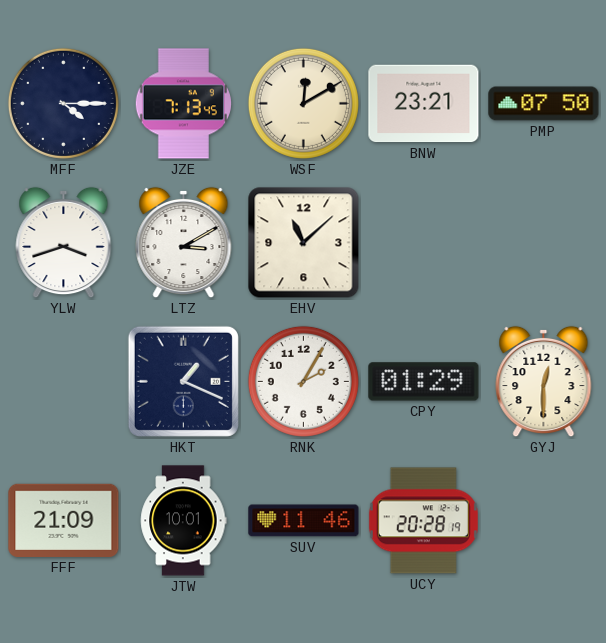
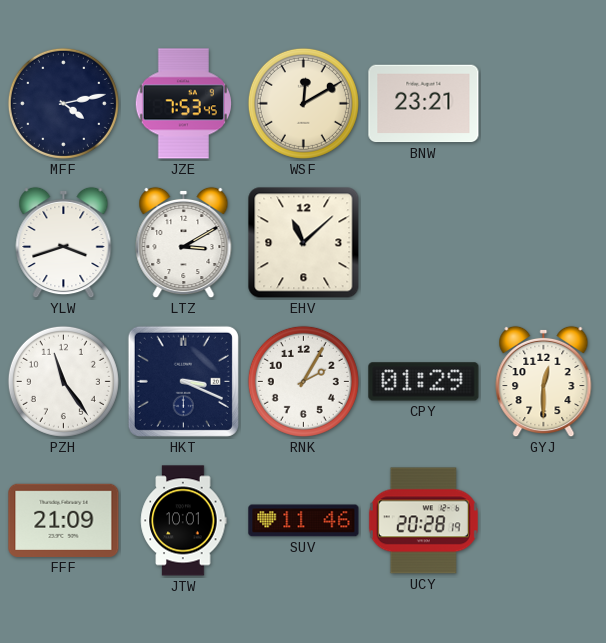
MFF: 4:15 -> 4:13 (63, 103)
JZE: 7:13 -> 7:53 (183, 104)
PMP: 07:50 -> none (544, 104)
PZH: none -> 11:24 (63, 381)
HKT: 1:19 -> 3:19 (183, 381)
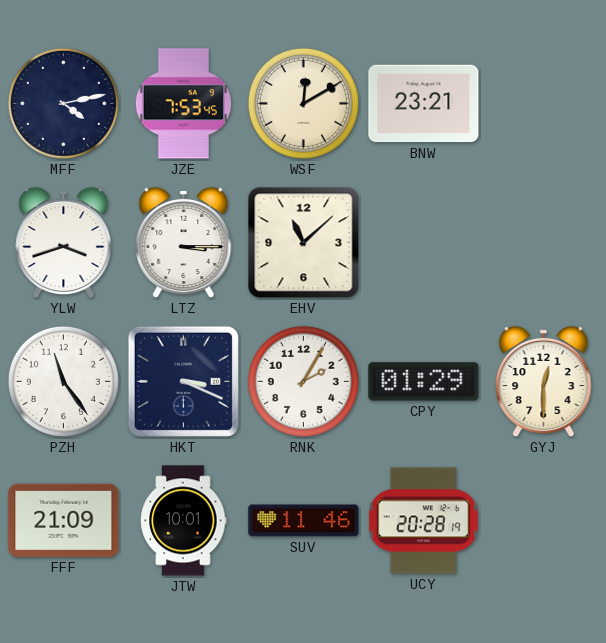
LTZ: 3:10 -> 3:15 (184, 243)
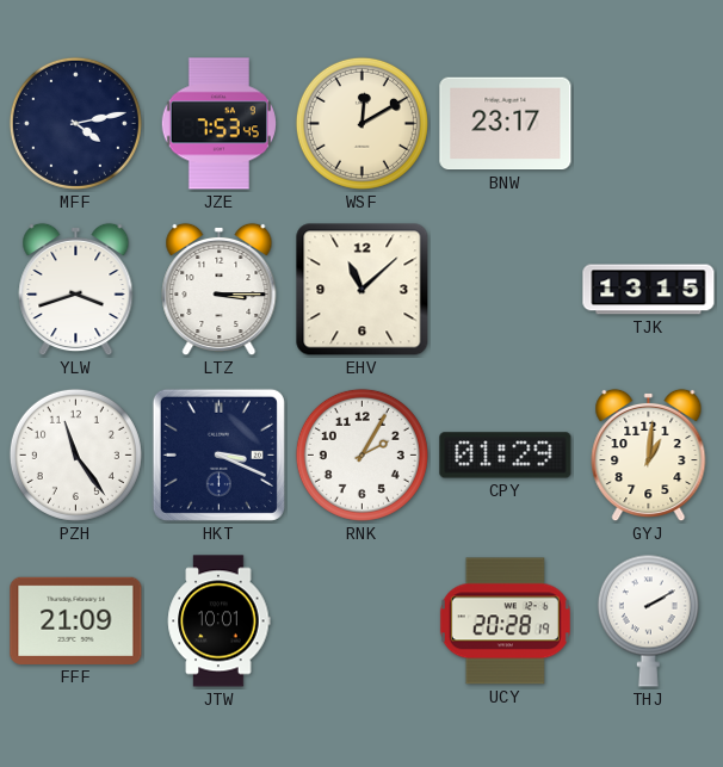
BNW: 23:21 -> 23:17 (506, 124)
TJK: none -> 13:15 (649, 290)
GYJ: 12:30 -> 1:01 (649, 456)
SUV: 11:46 -> none (304, 521)
THJ: none -> 2:10 (648, 620)
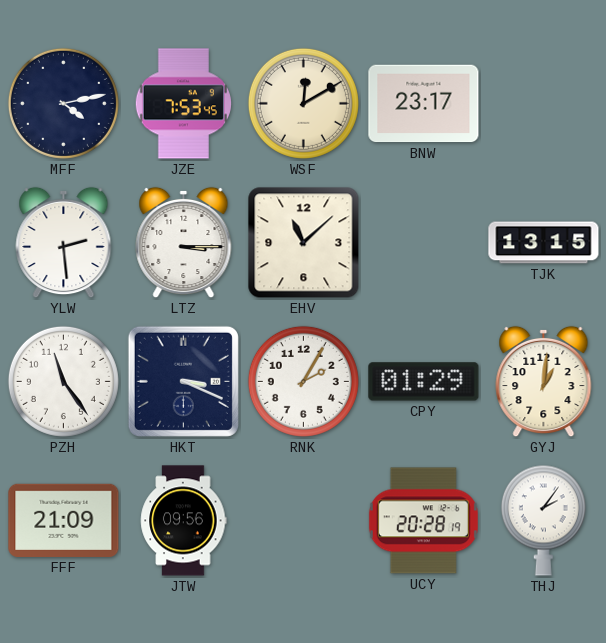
YLW: 3:42 -> 2:29 (64, 243)
JTW: 10:01 -> 09:56 (184, 521)
THJ: 2:10 -> 2:06 (543, 520)
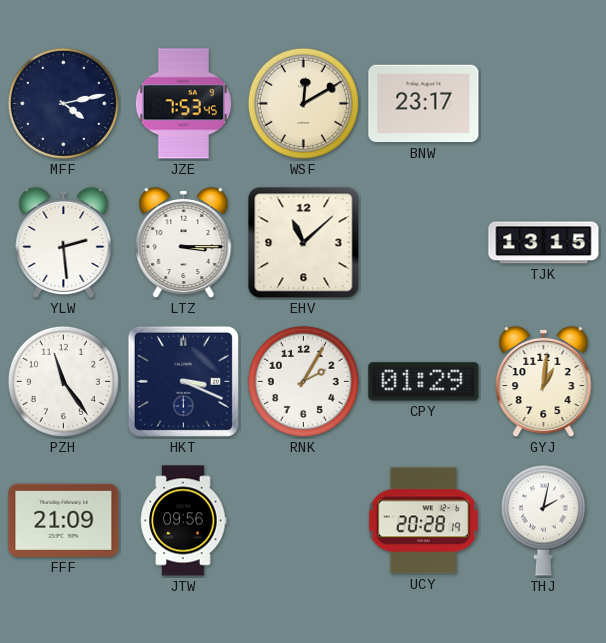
THJ: 2:06 -> 2:02 (543, 520)
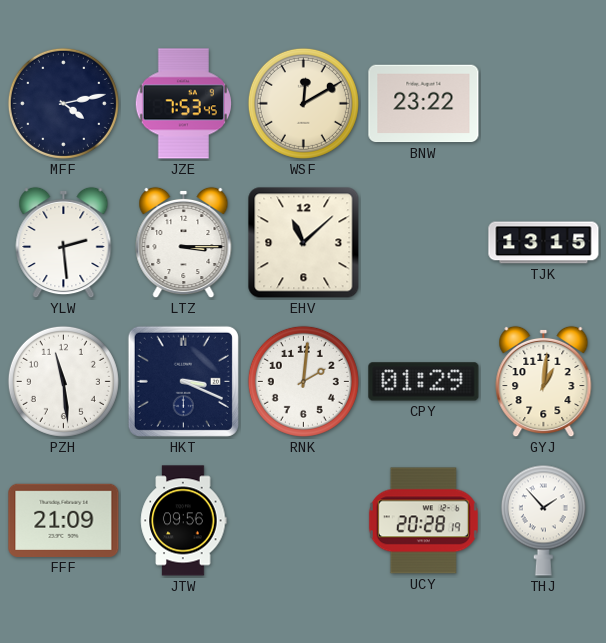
BNW: 23:17 -> 23:22 (424, 104)
PZH: 11:24 -> 11:29 (63, 381)
RNK: 2:05 -> 2:01 (303, 381)
THJ: 2:02 -> 1:53 (543, 520)
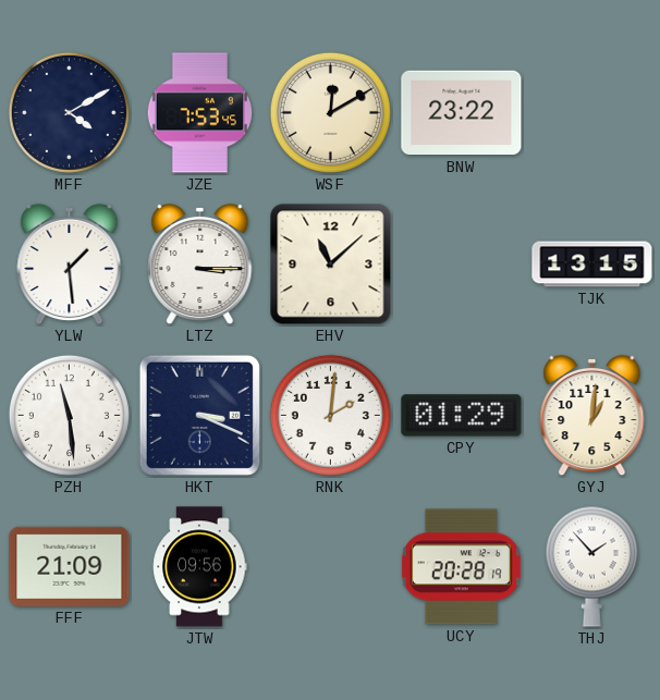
MFF: 4:13 -> 4:10 (69, 112)
YLW: 2:29 -> 1:29 (70, 265)
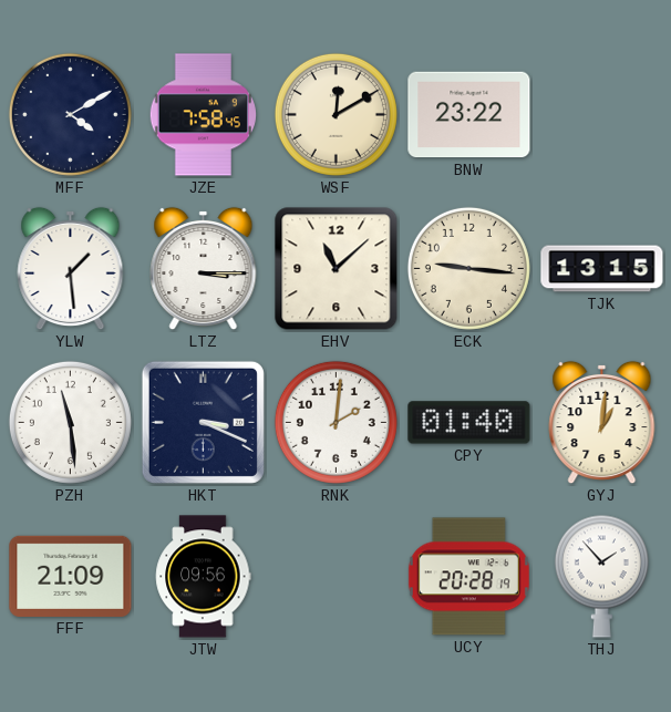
JZE: 7:53 -> 7:58 (203, 115)
ECK: none -> 9:16 (468, 268)
CPY: 01:29 -> 01:40 (469, 423)
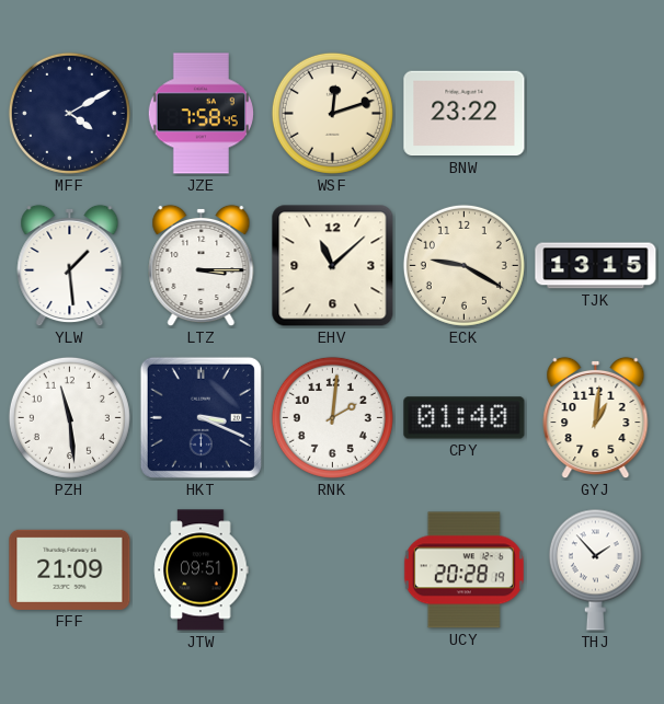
WSF: 12:10 -> 12:12 (332, 113)
ECK: 9:16 -> 9:20 (463, 265)
JTW: 09:56 -> 09:51 (202, 570)
